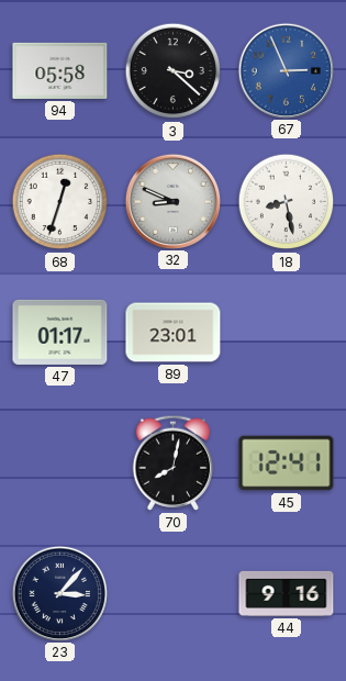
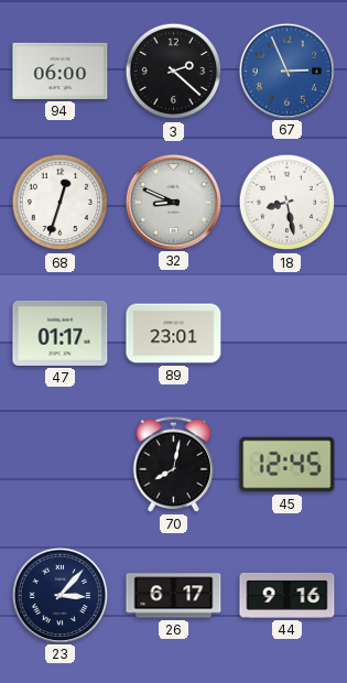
94: 05:58 -> 06:00 (61, 71)
3: 3:22 -> 2:22 (174, 72)
45: 12:41 -> 12:45 (288, 465)
26: none -> 6:17 (174, 596)
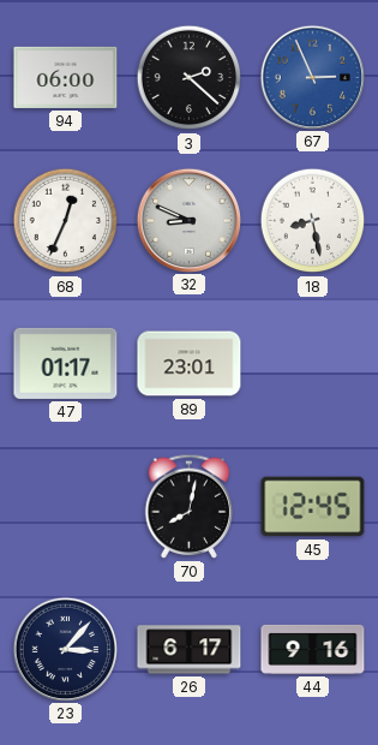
68: 12:33 -> 12:34 (66, 221)
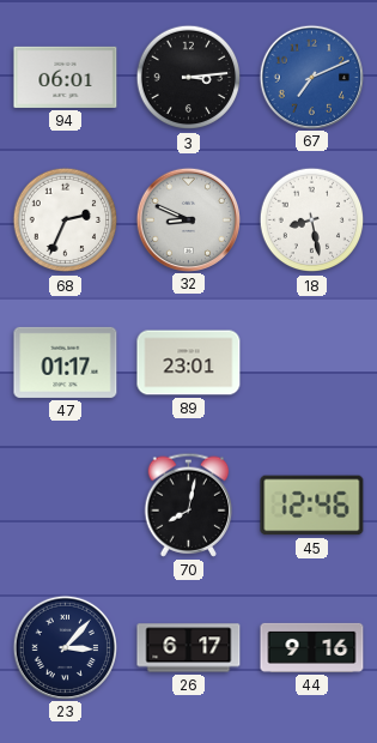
94: 06:00 -> 06:01 (66, 77)
3: 2:22 -> 3:14 (189, 78)
67: 2:56 -> 7:11 (311, 77)
68: 12:34 -> 2:34 (66, 221)
45: 12:45 -> 12:46 (312, 506)
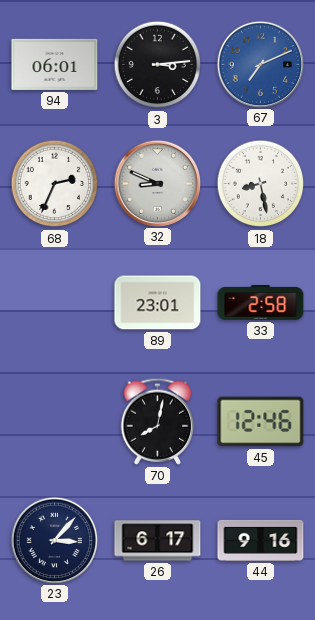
47: 01:17 -> none (66, 362)
33: none -> 2:58 (261, 303)
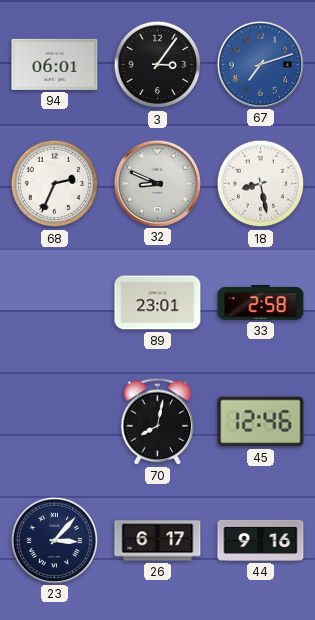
3: 3:14 -> 3:06 (158, 65)
67: 7:11 -> 7:12 (260, 64)
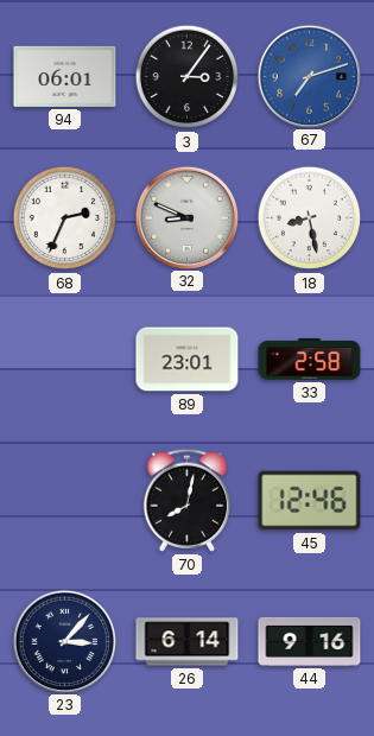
26: 6:17 -> 6:14 (188, 642)
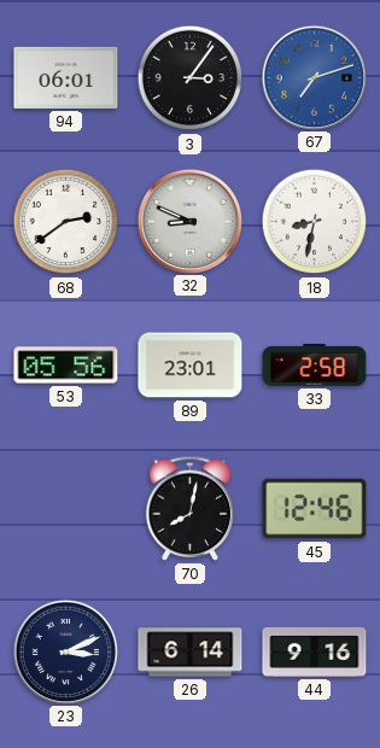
68: 2:34 -> 2:39 (66, 222)
18: 8:28 -> 8:32 (315, 222)
53: none -> 05:56 (66, 366)
23: 3:07 -> 3:11 (65, 651)
